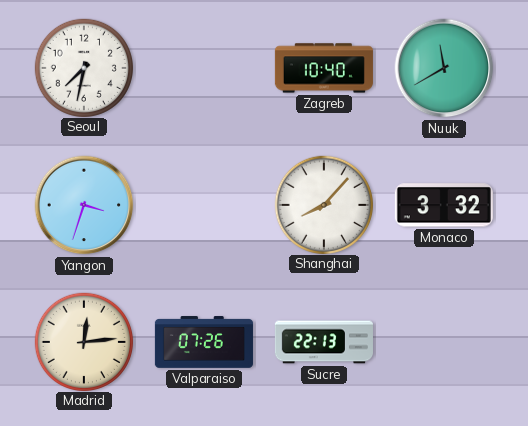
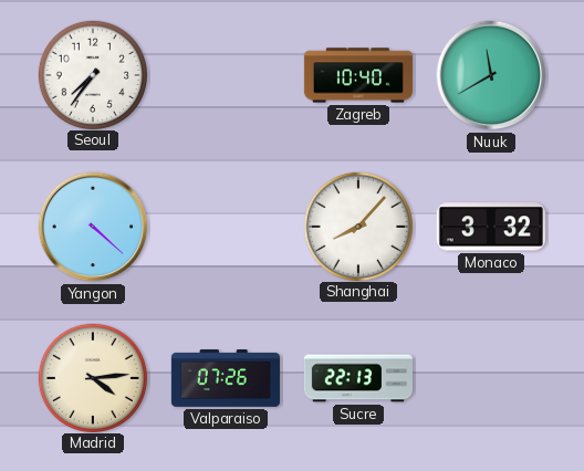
Seoul: 7:32 -> 7:36 (92, 74)
Yangon: 3:33 -> 4:22 (93, 227)
Madrid: 12:14 -> 4:14 (92, 377)
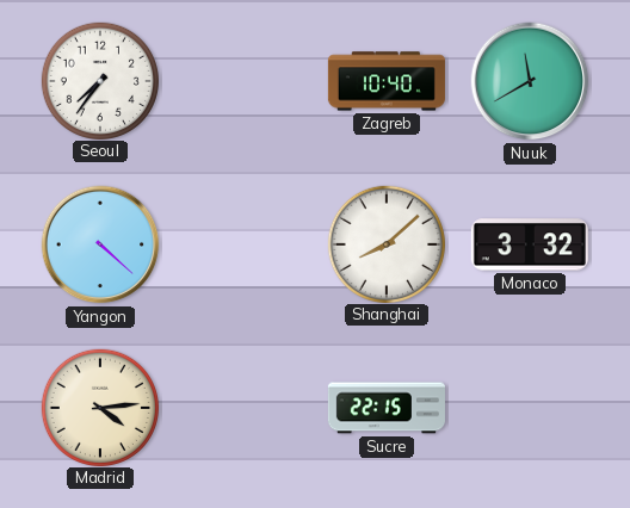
Shanghai: 8:07 -> 8:08 (385, 243)
Valparaiso: 07:26 -> none (226, 378)
Sucre: 22:13 -> 22:15 (387, 408)
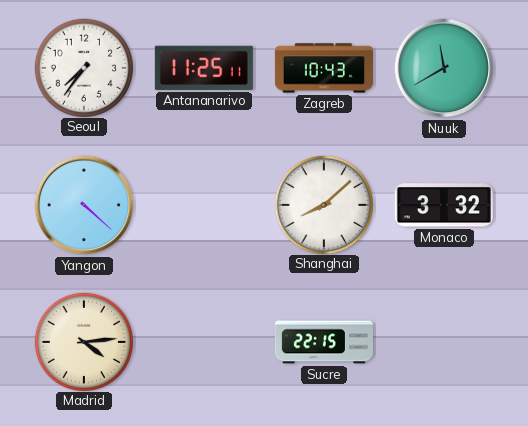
Antananarivo: none -> 11:25 (204, 68)
Zagreb: 10:40 -> 10:43 (324, 68)
